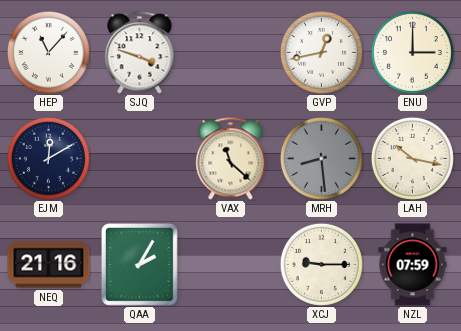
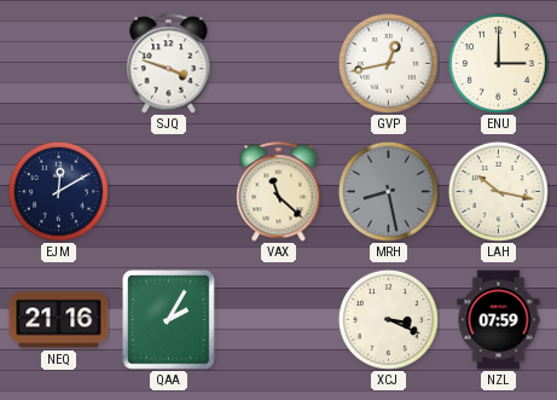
HEP: 11:07 -> none (48, 52)
MRH: 8:29 -> 8:28 (388, 191)
XCJ: 9:15 -> 3:19 (388, 319)
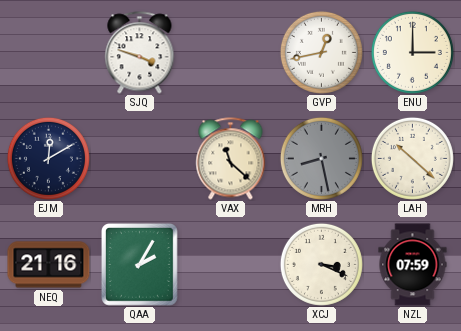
LAH: 10:17 -> 10:22 (412, 158)
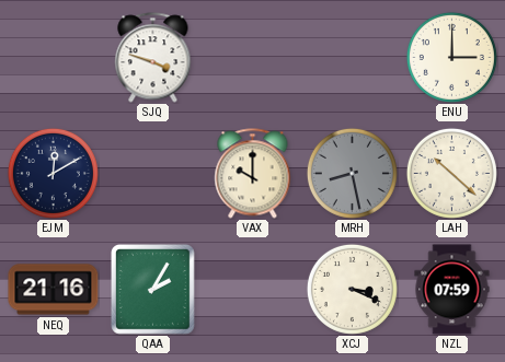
GVP: 12:43 -> none (321, 52)
VAX: 11:22 -> 10:00 (253, 174)
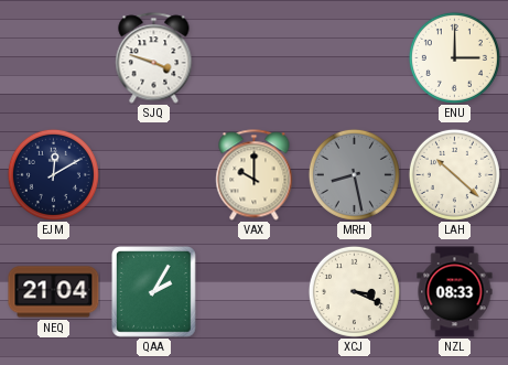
NEQ: 21:16 -> 21:04 (54, 292)
NZL: 07:59 -> 08:33 (455, 292)
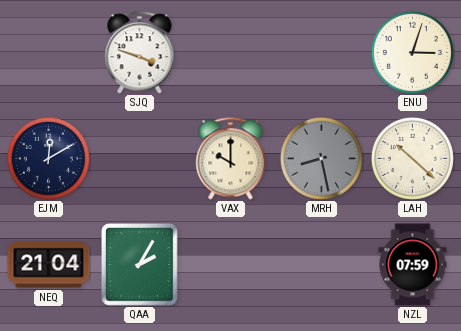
ENU: 3:00 -> 3:03 (412, 52)
XCJ: 3:19 -> none (354, 291)
NZL: 08:33 -> 07:59 (413, 265)
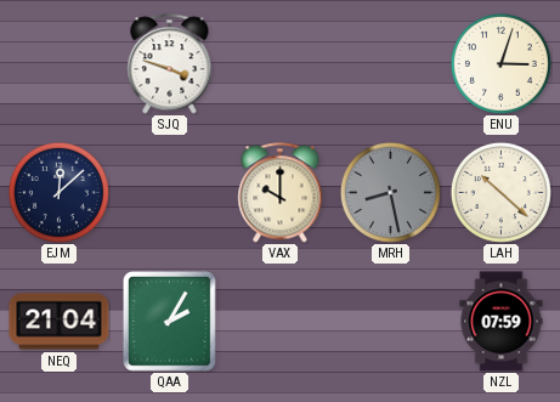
EJM: 12:10 -> 12:08 (58, 192)
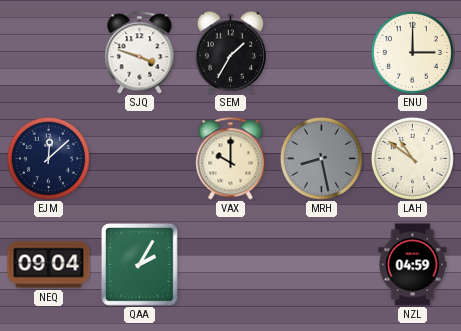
SEM: none -> 1:35 (230, 52)
ENU: 3:03 -> 3:00 (412, 52)
LAH: 10:22 -> 10:51 (412, 158)
NEQ: 21:04 -> 09:04 (49, 265)
NZL: 07:59 -> 04:59 (413, 265)
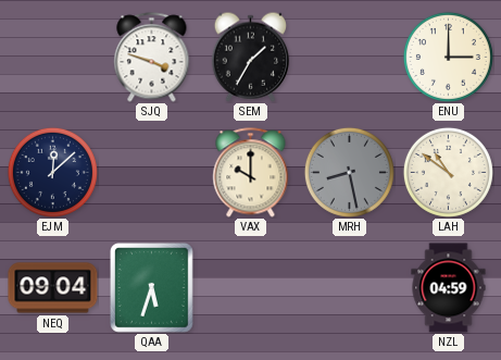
QAA: 2:05 -> 5:33 (152, 288)
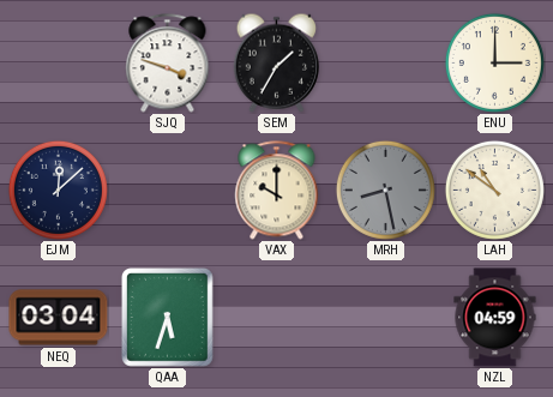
NEQ: 09:04 -> 03:04 (59, 318)
